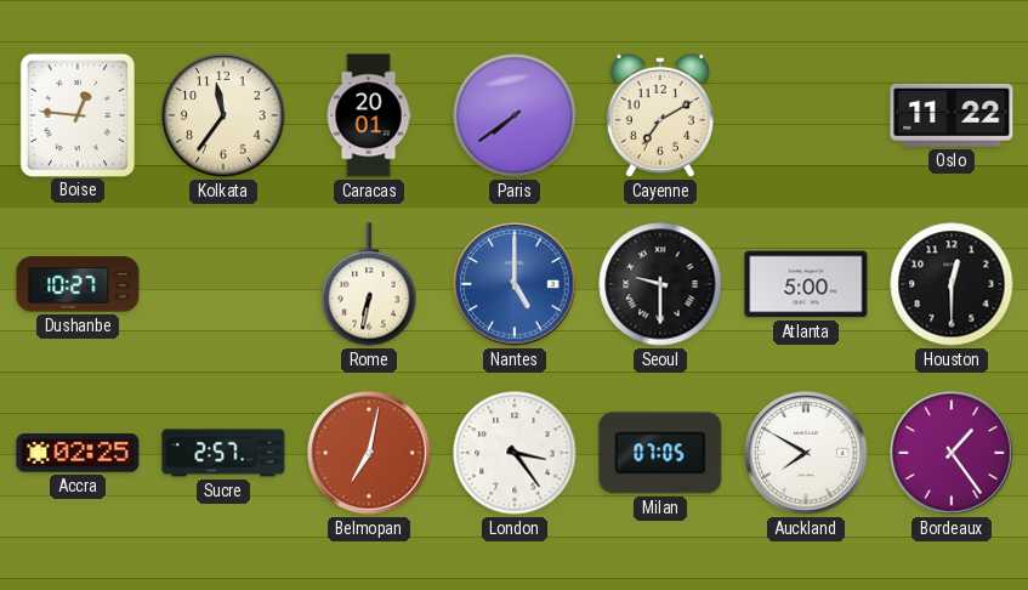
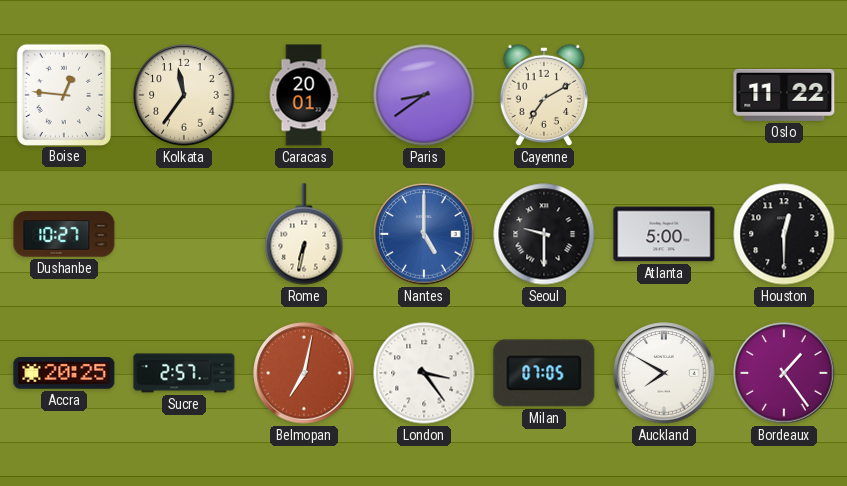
Paris: 7:39 -> 8:39 (424, 95)
Accra: 02:25 -> 20:25 (64, 373)
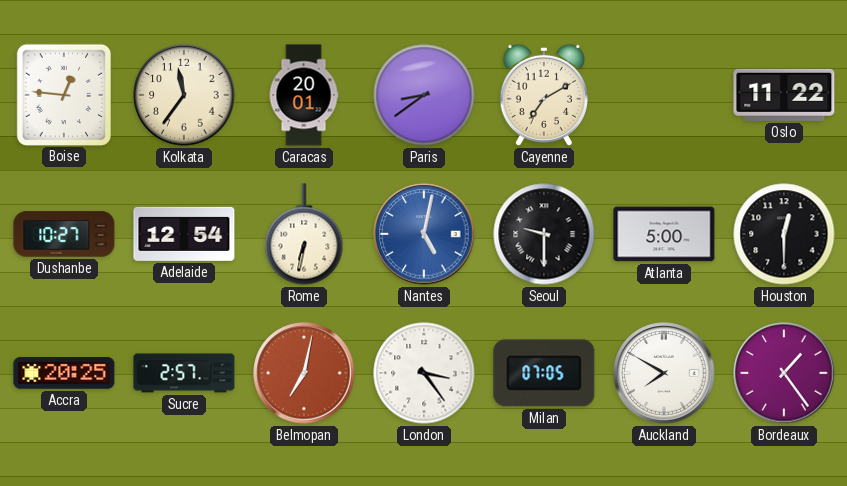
Adelaide: none -> 12:54 (184, 234)
Nantes: 5:00 -> 5:02 (424, 234)
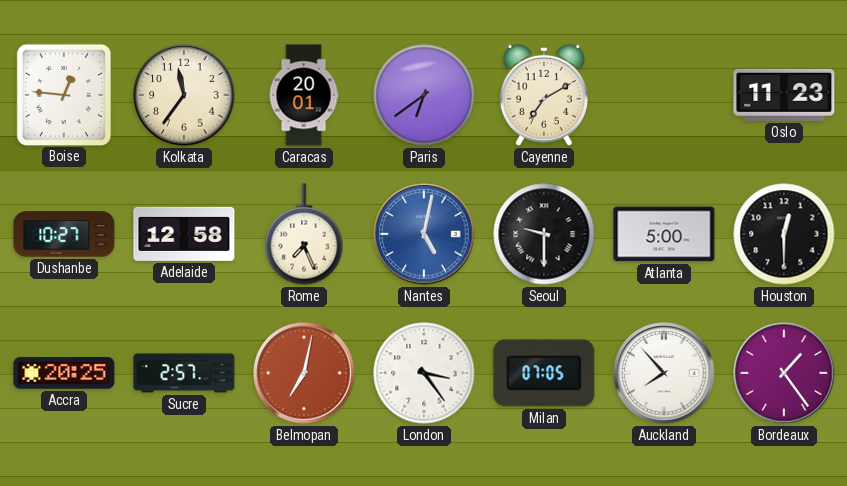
Paris: 8:39 -> 6:39 (424, 95)
Oslo: 11:22 -> 11:23 (784, 95)
Adelaide: 12:54 -> 12:58 (184, 234)
Rome: 6:32 -> 7:26 (304, 234)
Auckland: 7:50 -> 7:53 (664, 373)
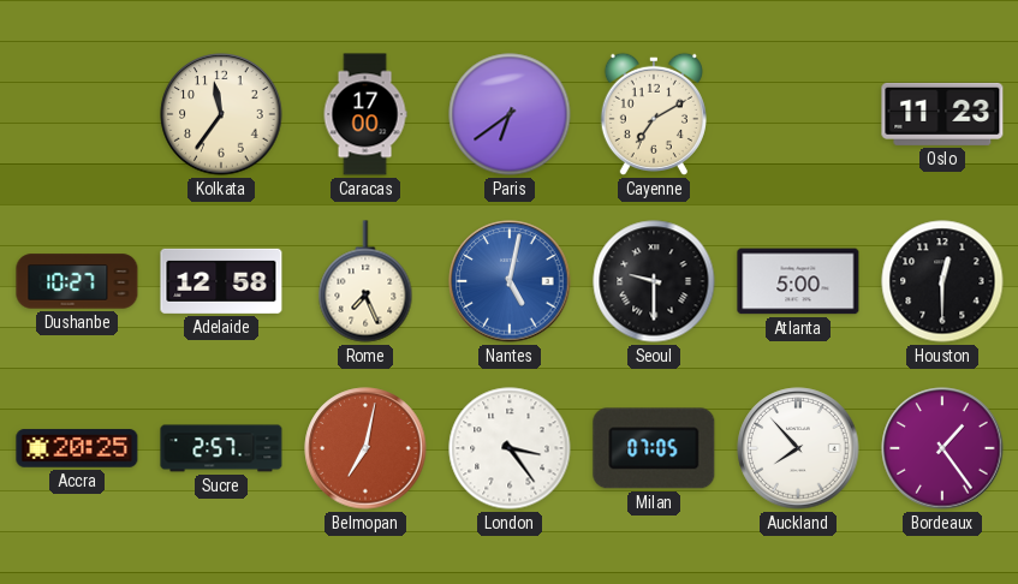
Boise: 12:46 -> none (63, 94)
Caracas: 20:01 -> 17:00 (365, 114)
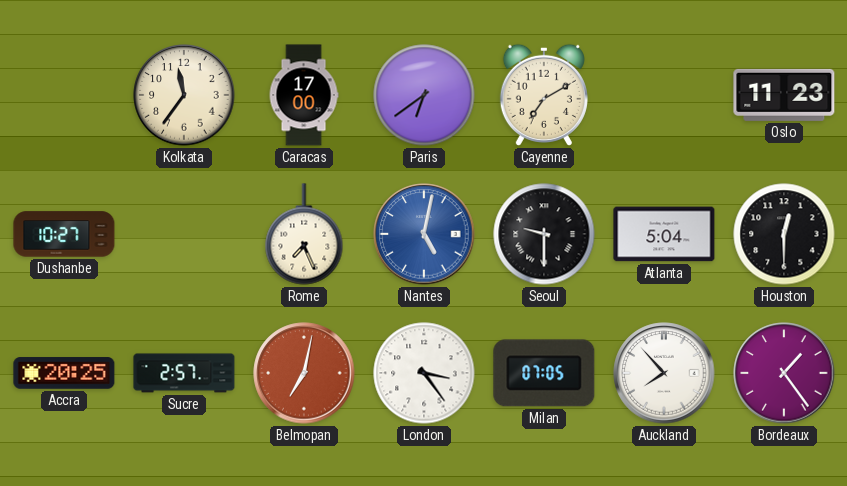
Adelaide: 12:58 -> none (221, 281)
Atlanta: 5:00 -> 5:04 (664, 234)
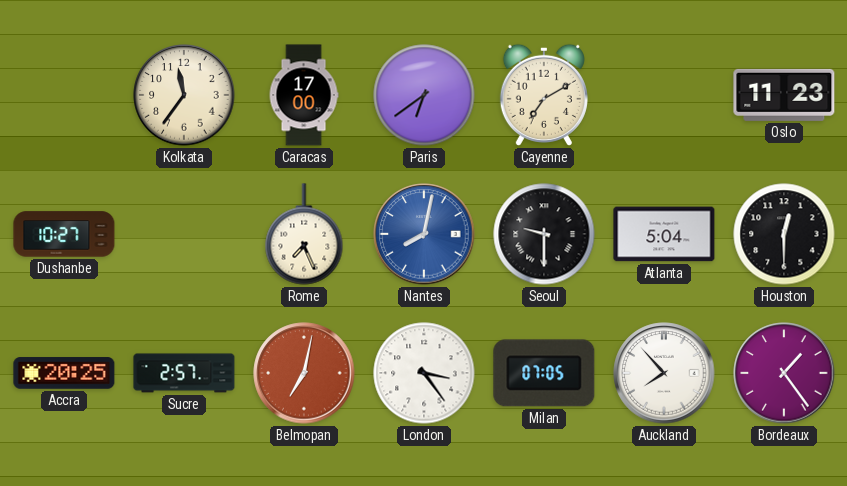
Nantes: 5:02 -> 8:02 (424, 234)
